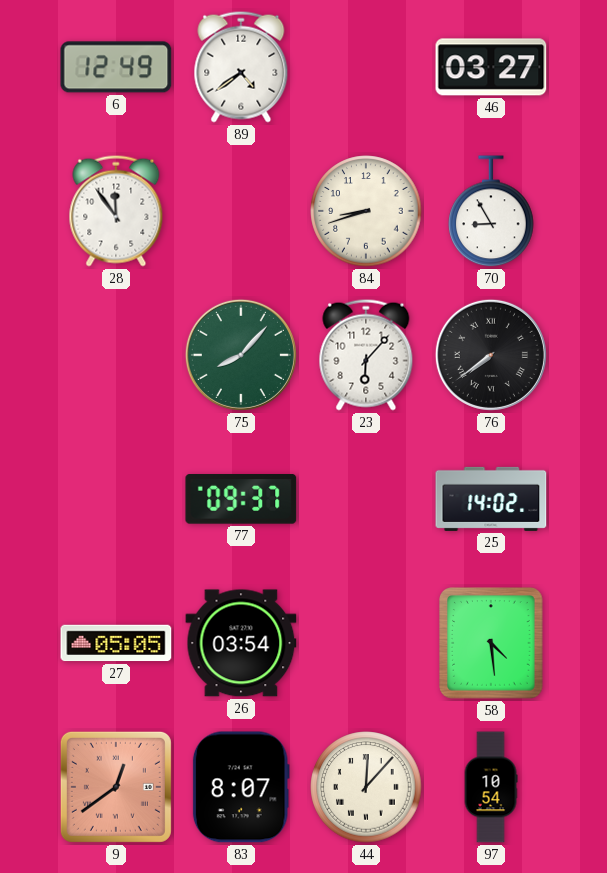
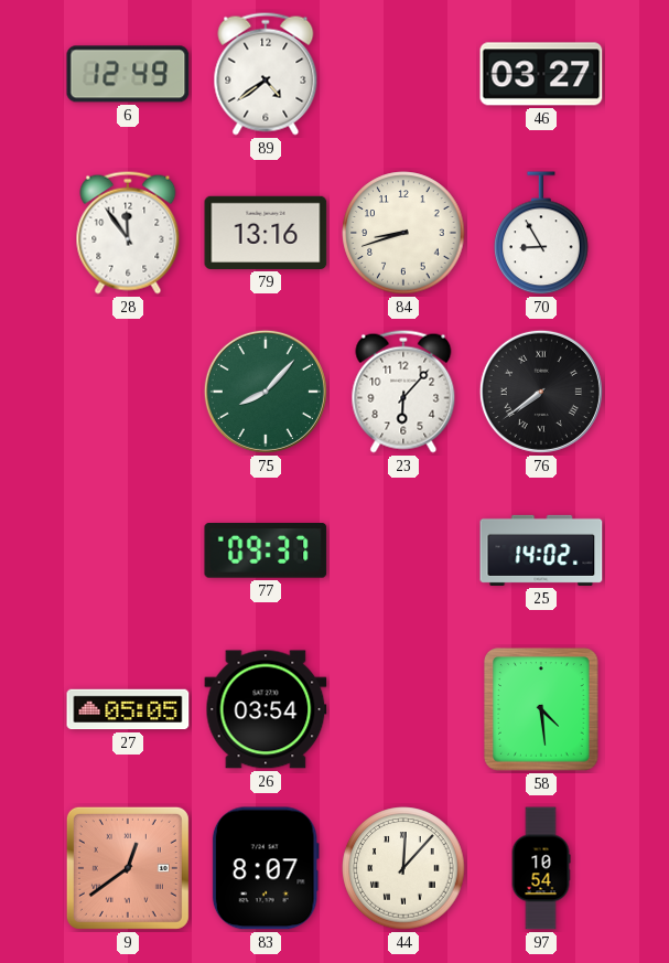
79: none -> 13:16 (266, 233)
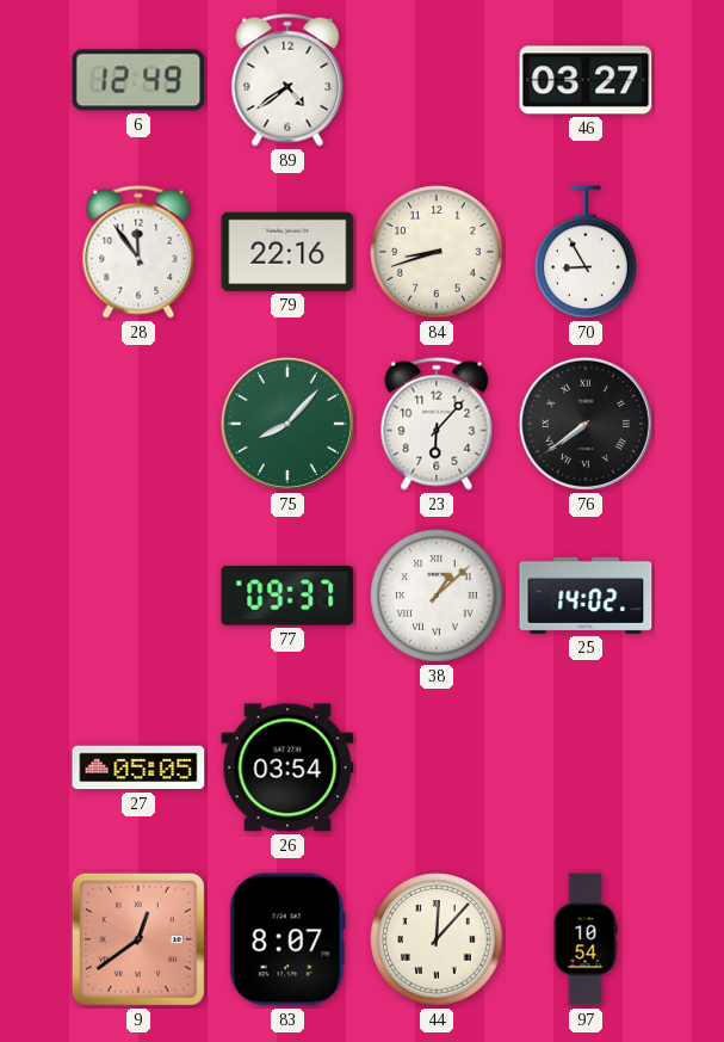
79: 13:16 -> 22:16 (287, 252)
38: none -> 1:08 (437, 596)
58: 4:29 -> none (541, 709)
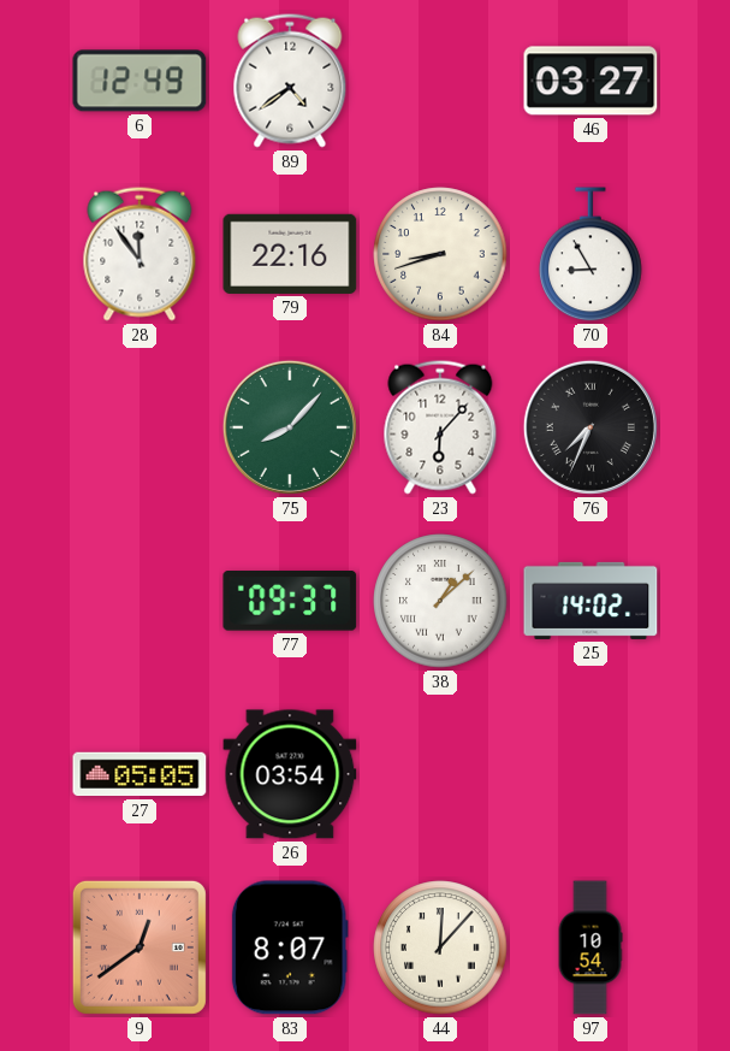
76: 7:39 -> 7:34 (590, 427)
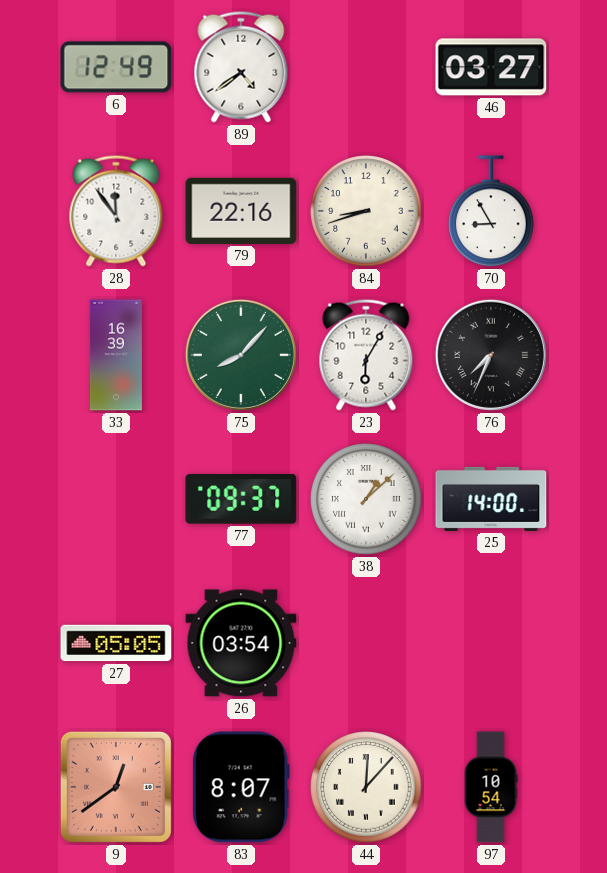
33: none -> 16:39 (116, 355)
23: 6:07 -> 6:05 (366, 355)
25: 14:02 -> 14:00 (491, 499)
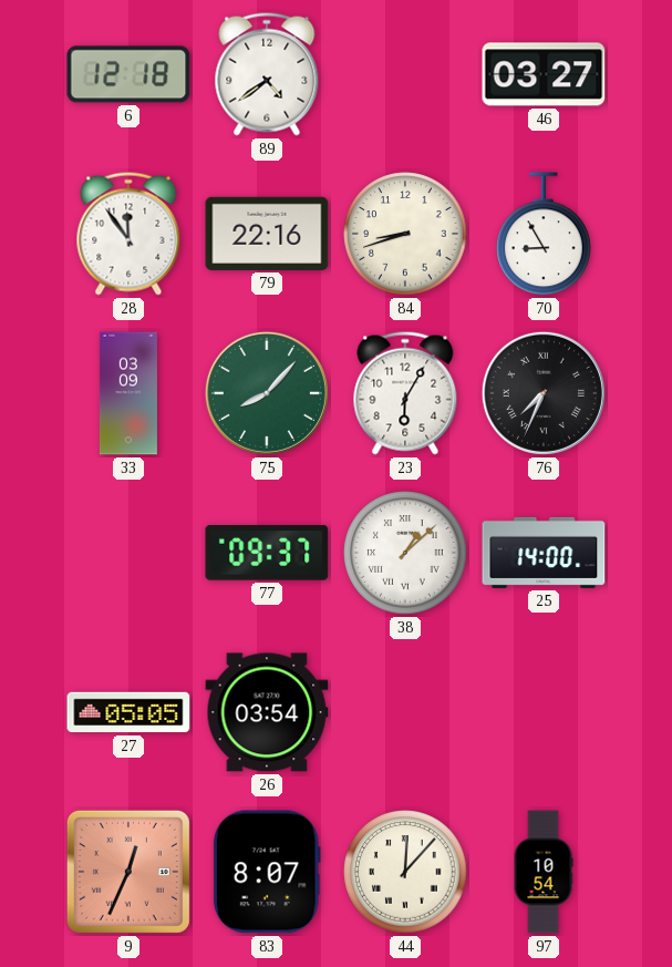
6: 12:49 -> 12:18 (128, 74)
33: 16:39 -> 03:09 (128, 393)
9: 12:39 -> 12:34 (128, 872)
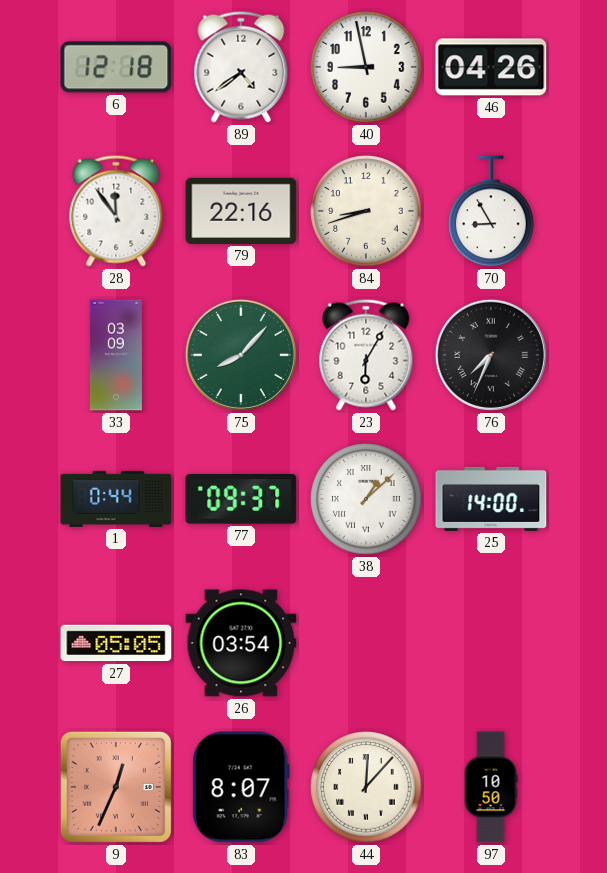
40: none -> 8:58 (366, 67)
46: 03:27 -> 04:26 (491, 67)
1: none -> 0:44 (116, 499)
97: 10:54 -> 10:50 (491, 787)
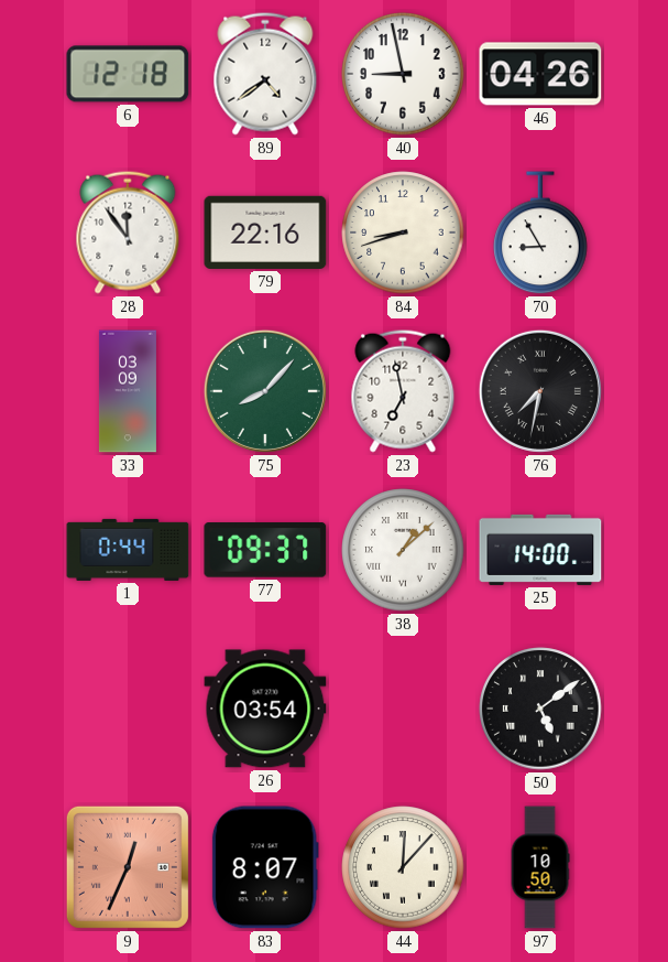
23: 6:05 -> 6:58 (403, 391)
76: 7:34 -> 7:32 (540, 391)
27: 05:05 -> none (116, 643)
50: none -> 5:09 (540, 709)
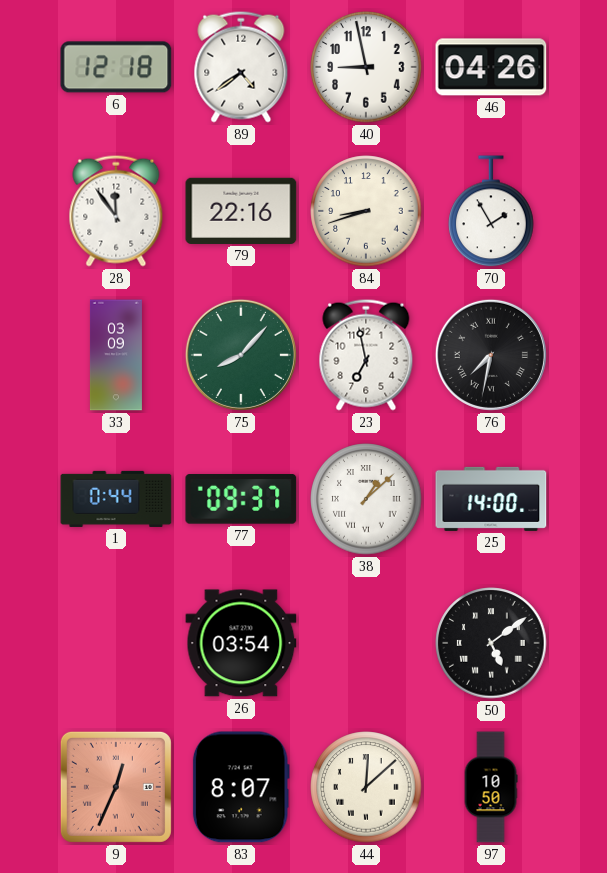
70: 8:55 -> 1:55 (491, 212)
44: 12:07 -> 12:08 (366, 787)
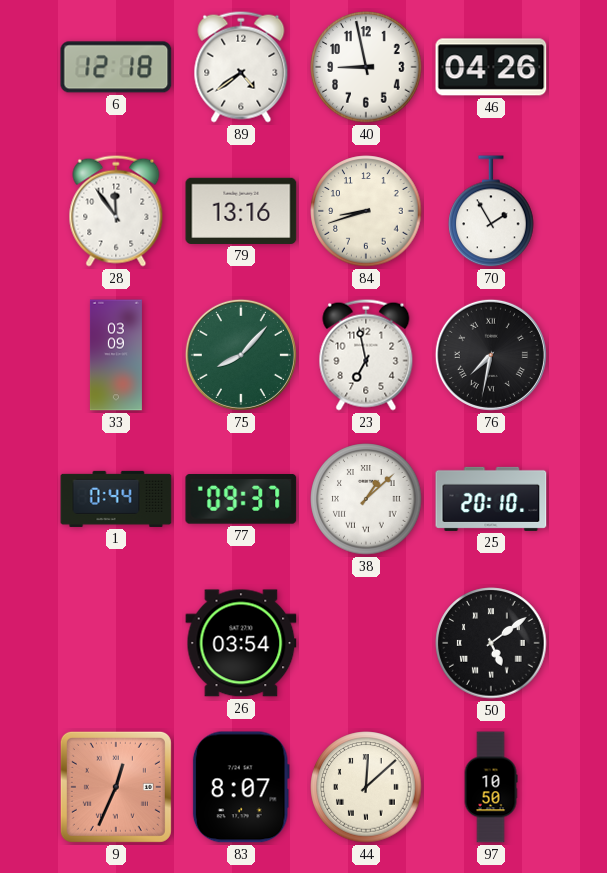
79: 22:16 -> 13:16 (241, 211)
25: 14:00 -> 20:10 (491, 499)
